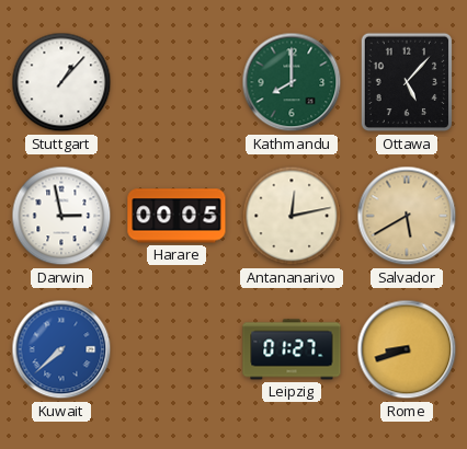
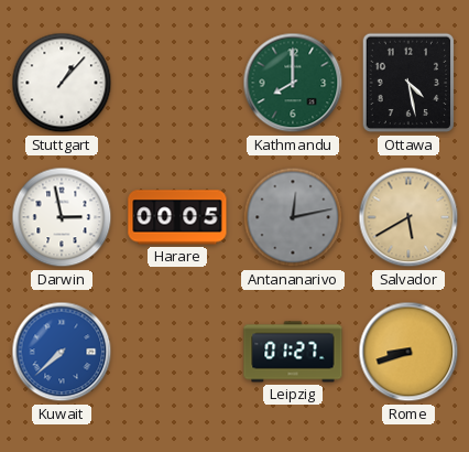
Ottawa: 5:07 -> 4:28 (408, 83)
Antananarivo dial: cream -> grey (293, 217)
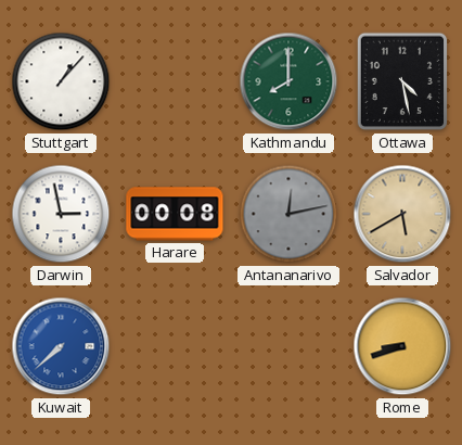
Harare: 00:05 -> 00:08 (175, 214)
Leipzig: 01:27 -> none (293, 352)
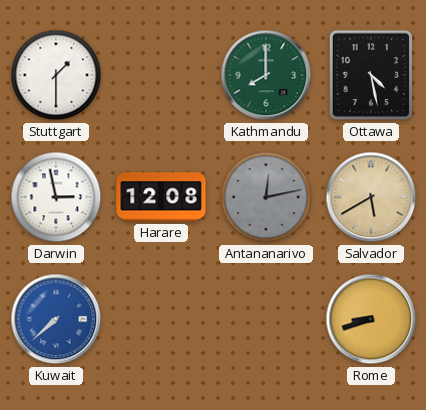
Stuttgart: 1:07 -> 1:30 (56, 75)
Harare: 00:08 -> 12:08 (161, 197)
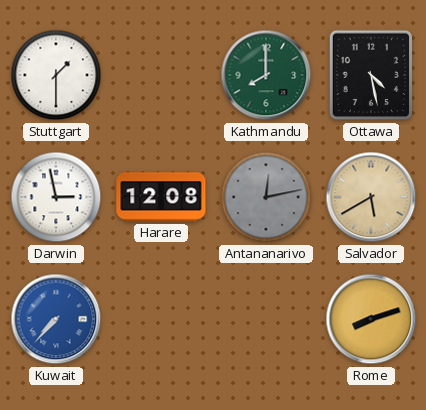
Kuwait: 7:38 -> 7:37 (56, 319)
Rome: 8:42 -> 8:12 (371, 319)
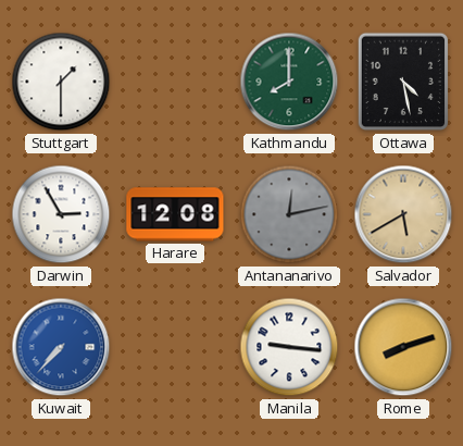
Darwin: 2:58 -> 2:55 (61, 214)
Manila: none -> 9:16 (289, 347)
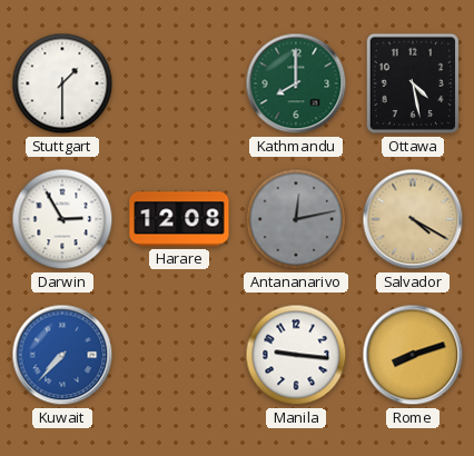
Salvador: 5:40 -> 4:20 (413, 219)
